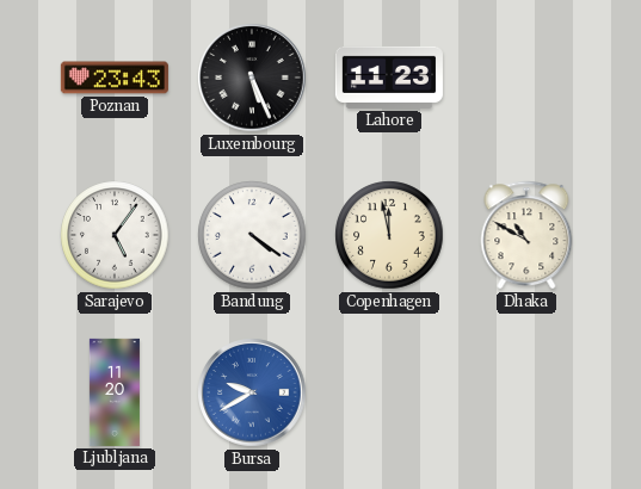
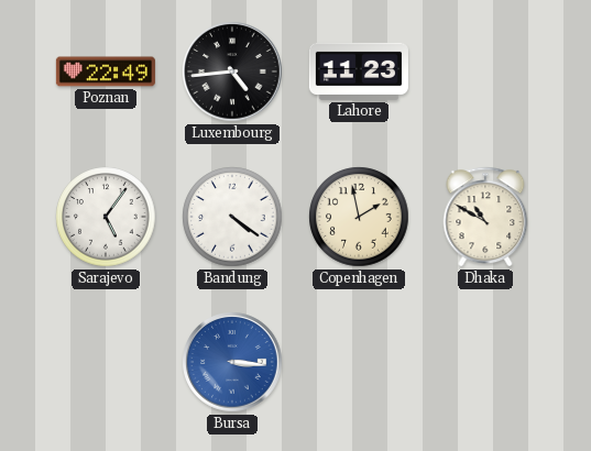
Poznan: 23:43 -> 22:49 (106, 71)
Luxembourg: 5:26 -> 4:44 (232, 71)
Copenhagen: 11:58 -> 1:58 (359, 217)
Ljubljana: 11:20 -> none (115, 392)
Bursa: 9:40 -> 3:16 (232, 362)
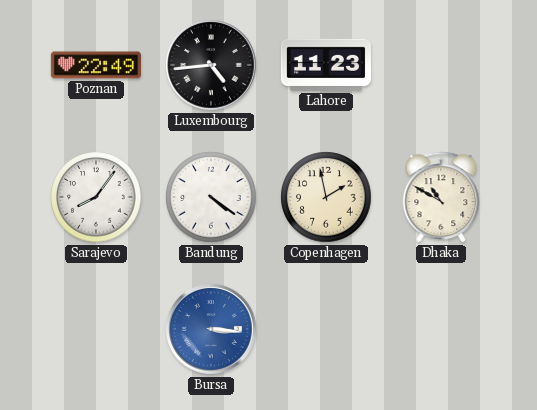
Sarajevo: 5:06 -> 8:06 (96, 197)
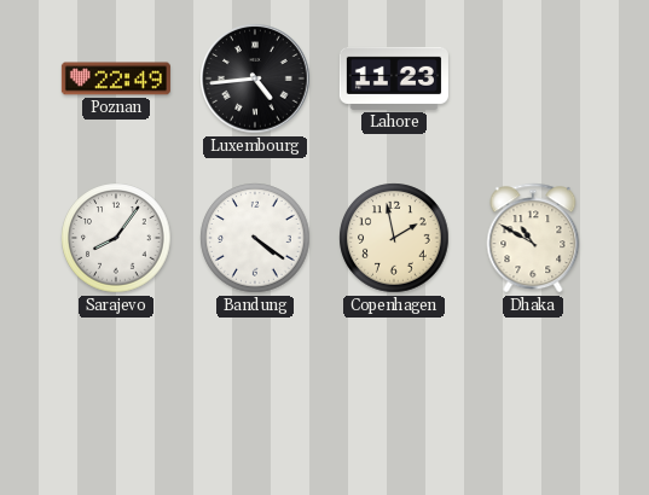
Bursa: 3:16 -> none (211, 329)
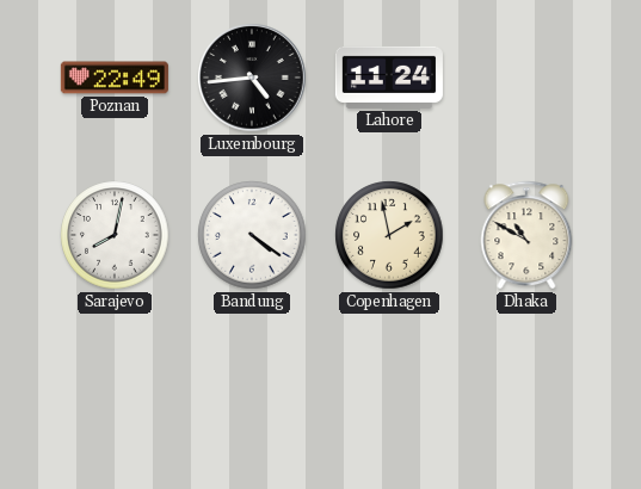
Lahore: 11:23 -> 11:24 (389, 78)
Sarajevo: 8:06 -> 8:02 (115, 235)
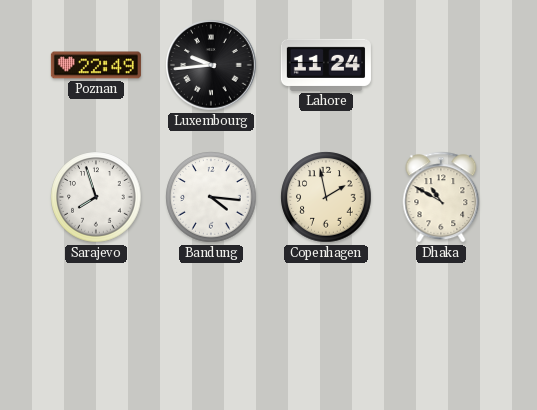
Luxembourg: 4:44 -> 9:44 (211, 65)
Sarajevo: 8:02 -> 7:57 (96, 197)
Bandung: 4:21 -> 4:16 (211, 197)
